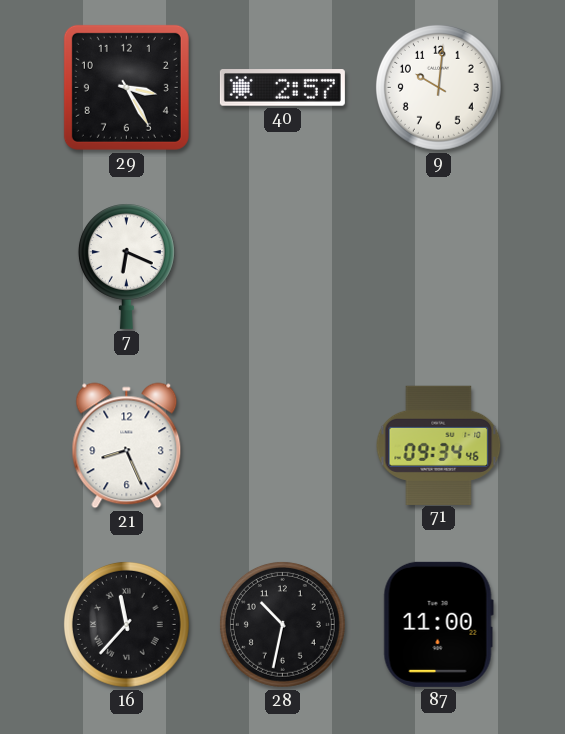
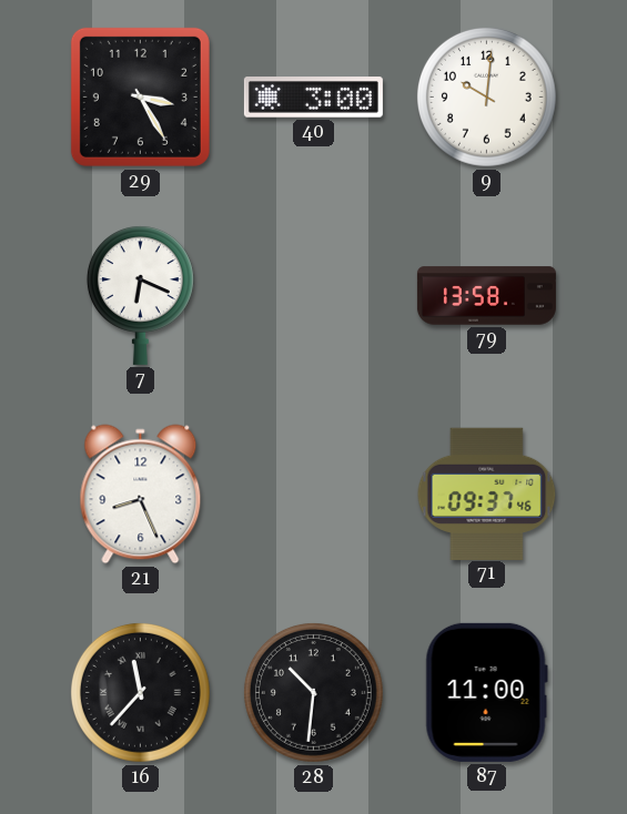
40: 2:57 -> 3:00 (313, 98)
79: none -> 13:58 (486, 296)
71: 09:34 -> 09:37 (487, 494)
28: 10:32 -> 10:31 (313, 692)
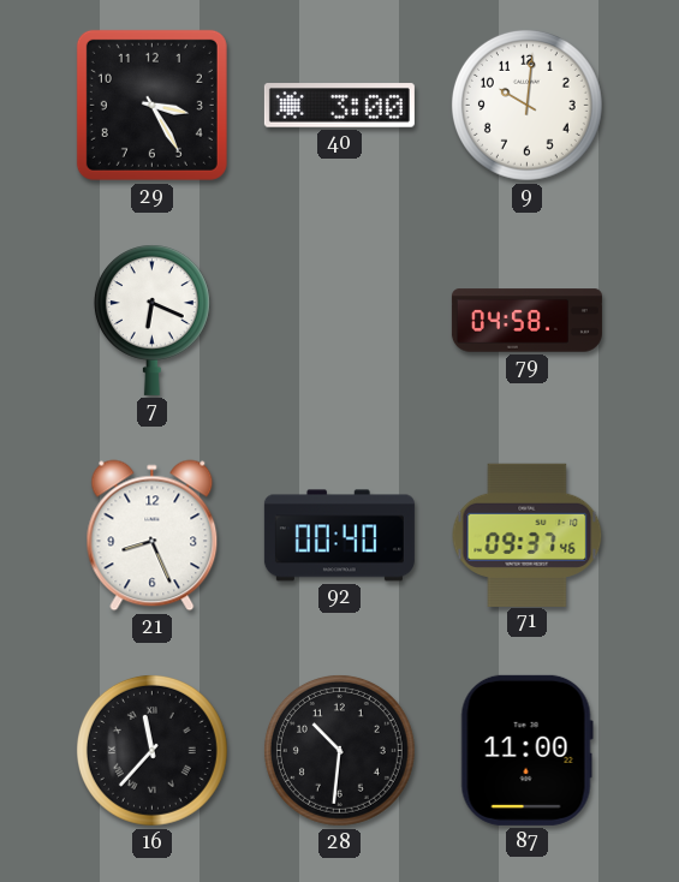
79: 13:58 -> 04:58 (526, 321)
92: none -> 00:40 (339, 536)
